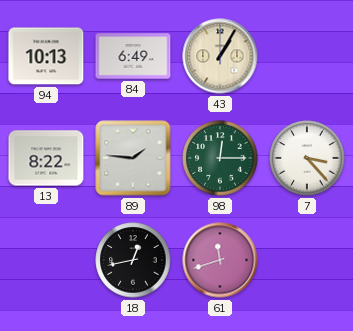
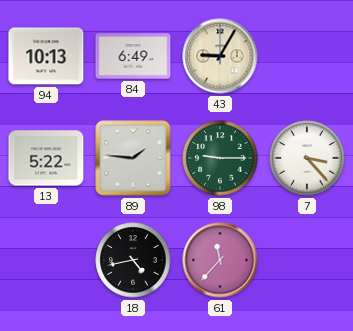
43: 1:05 -> 9:05 (220, 56)
13: 8:22 -> 5:22 (46, 158)
98: 12:15 -> 9:15 (220, 158)
18: 12:43 -> 4:43 (133, 260)
61: 11:42 -> 11:37 (220, 260)
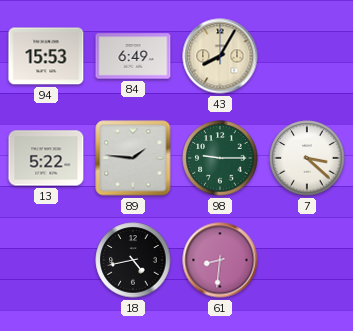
94: 10:13 -> 15:53 (46, 56)
43: 9:05 -> 8:05 (220, 56)
7: 3:23 -> 3:22 (307, 158)
61: 11:37 -> 8:31 (220, 260)
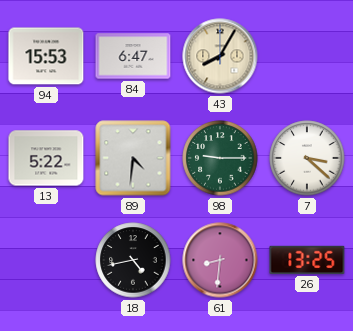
84: 6:49 -> 6:47 (133, 56)
89: 1:46 -> 4:31 (133, 158)
26: none -> 13:25 (307, 260)
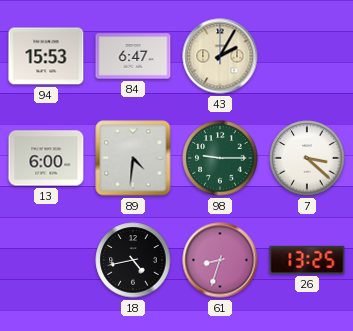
43: 8:05 -> 2:05 (220, 56)
13: 5:22 -> 6:00 (46, 158)
61: 8:31 -> 8:33 (220, 260)
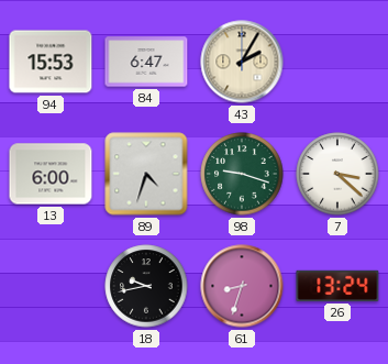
89: 4:31 -> 4:33 (146, 174)
98: 9:15 -> 9:18 (242, 174)
18: 4:43 -> 9:43 (146, 286)
26: 13:25 -> 13:24 (337, 286)
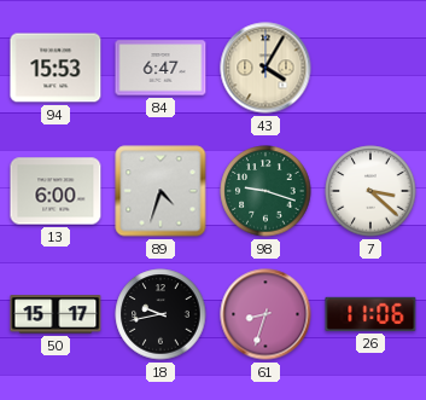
43: 2:05 -> 4:05 (265, 68)
50: none -> 15:17 (56, 314)
26: 13:24 -> 11:06 (370, 314)
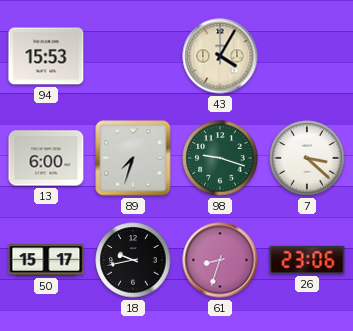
84: 6:47 -> none (161, 68)
89: 4:33 -> 7:33 (133, 158)
26: 11:06 -> 23:06 (307, 260)
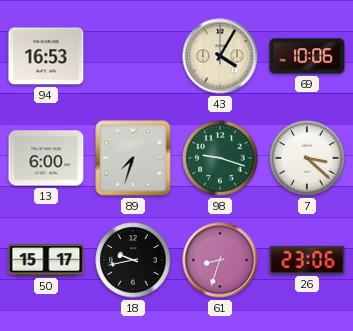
94: 15:53 -> 16:53 (46, 56)
69: none -> 10:06 (307, 56)
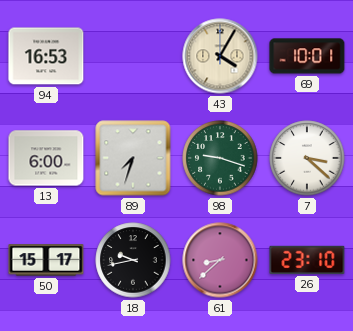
69: 10:06 -> 10:01 (307, 56)
61: 8:33 -> 8:38 (220, 260)
26: 23:06 -> 23:10 (307, 260)
